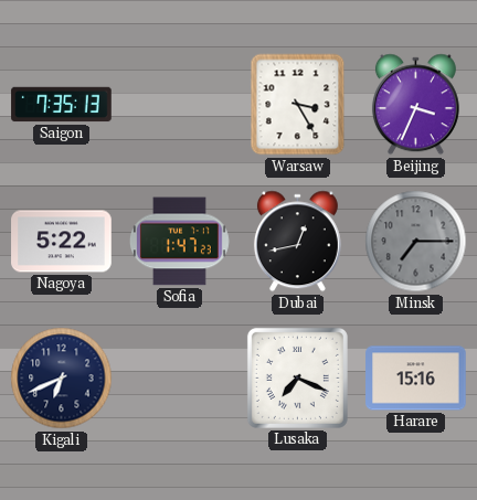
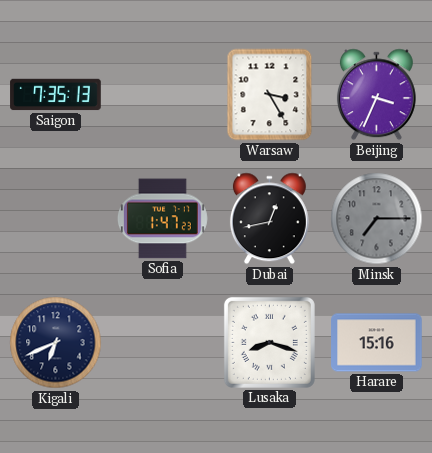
Nagoya: 5:22 -> none (62, 242)
Lusaka: 7:19 -> 8:18 (269, 342)
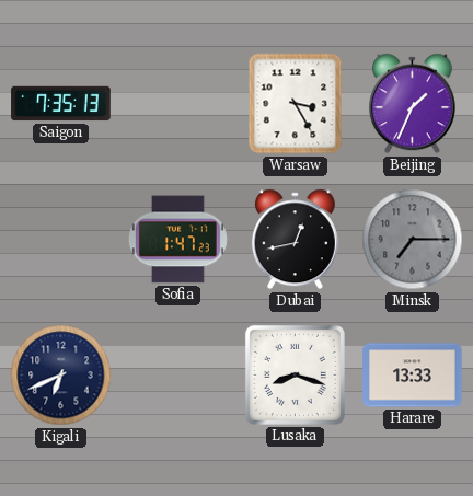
Beijing: 3:34 -> 1:34 (412, 104)
Harare: 15:16 -> 13:33 (413, 376)
